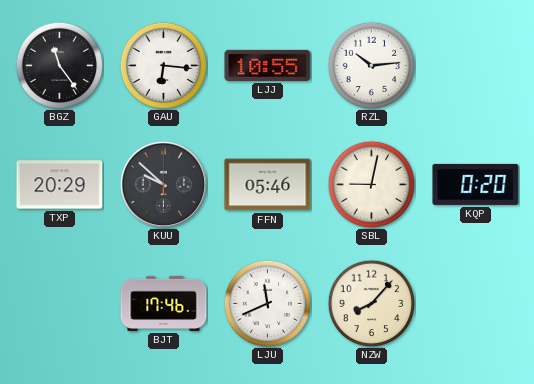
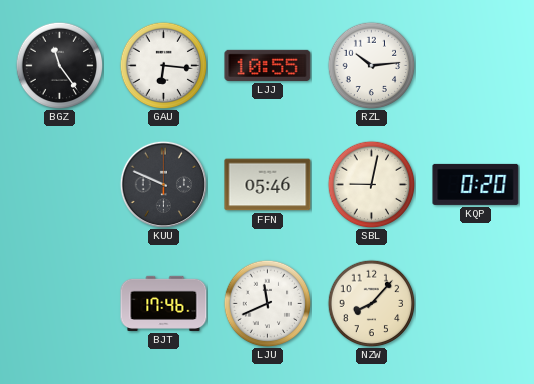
TXP: 20:29 -> none (60, 185)
KUU: 9:52 -> 9:49 (163, 184)
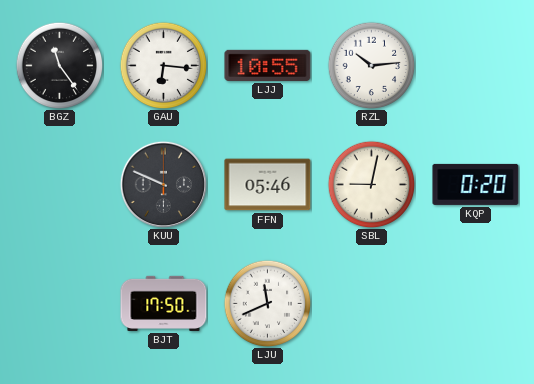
BJT: 17:46 -> 17:50 (164, 303)
NZW: 8:07 -> none (371, 303)
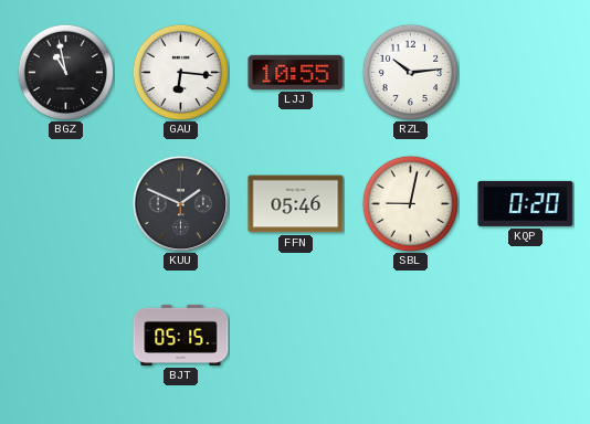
BGZ: 11:24 -> 10:58 (65, 72)
KUU: 9:49 -> 1:49 (180, 203)
BJT: 17:50 -> 05:15 (181, 335)
LJU: 11:41 -> none (267, 303)
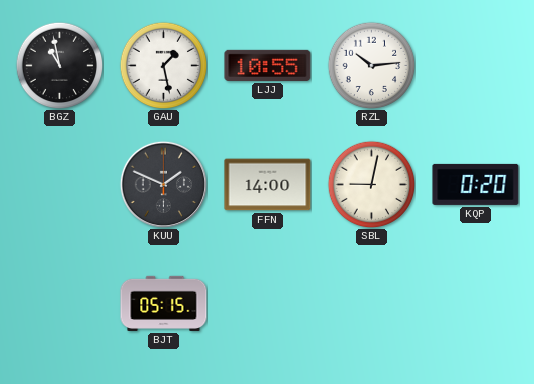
GAU: 6:16 -> 1:28 (163, 65)
FFN: 05:46 -> 14:00 (268, 185)
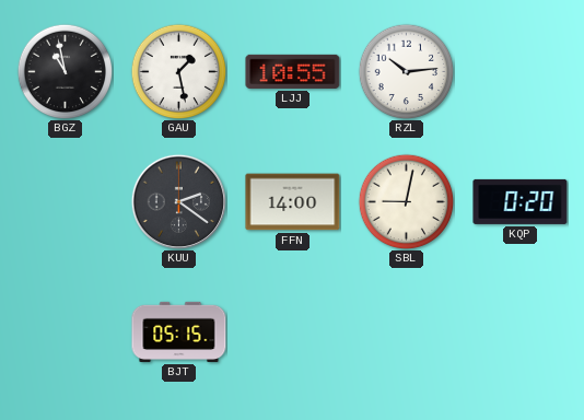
KUU: 1:49 -> 2:21 (178, 201)
